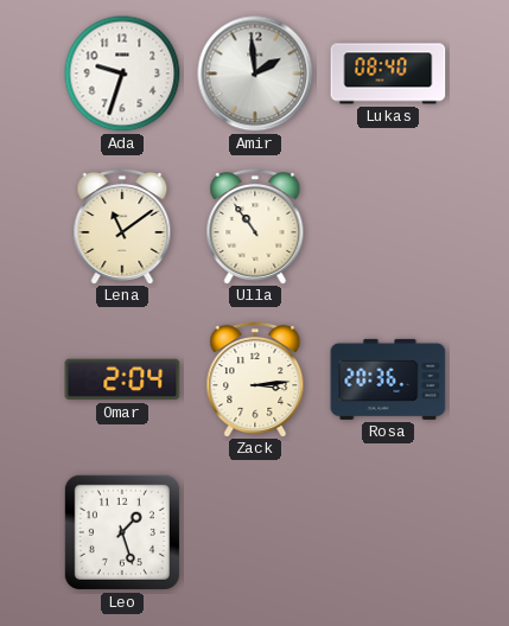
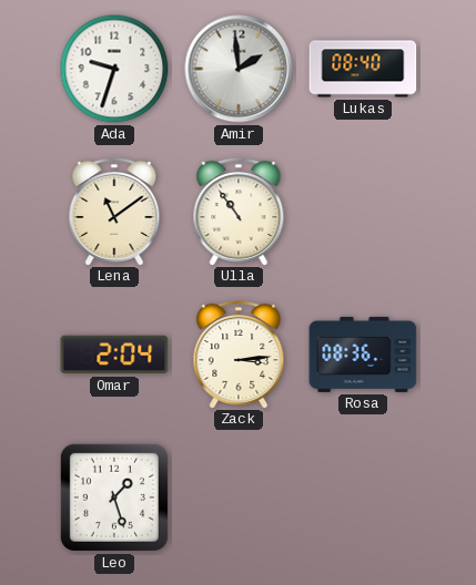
Rosa: 20:36 -> 08:36 (363, 355)
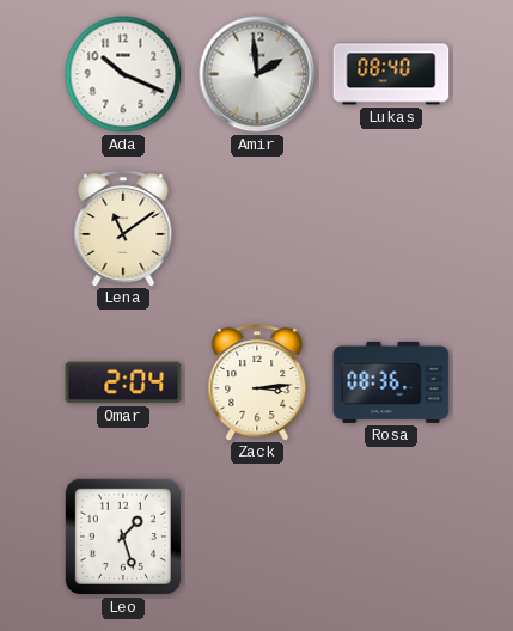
Ada: 9:33 -> 10:19 (123, 74)
Ulla: 10:54 -> none (239, 211)
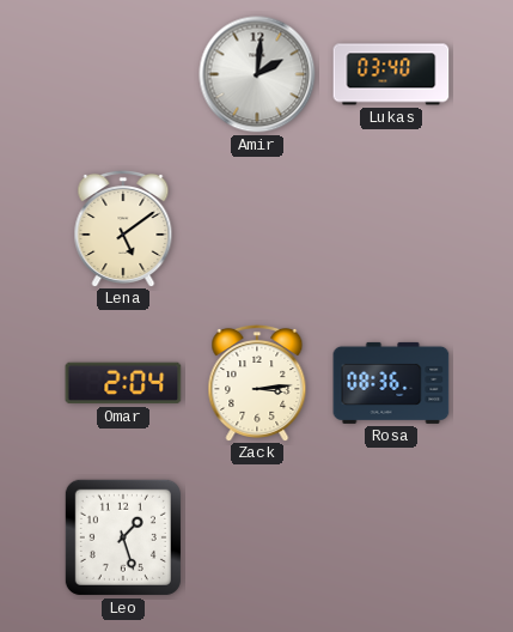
Ada: 10:19 -> none (123, 74)
Amir: 1:59 -> 2:01 (257, 74)
Lukas: 08:40 -> 03:40 (391, 74)
Lena: 11:09 -> 5:09 (123, 227)
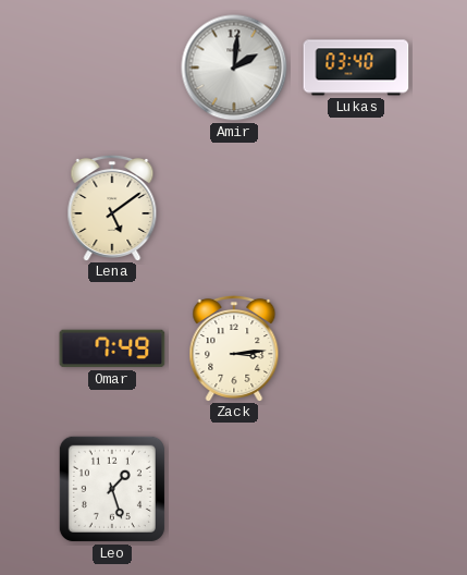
Omar: 2:04 -> 7:49 (112, 348)
Rosa: 08:36 -> none (391, 383)
